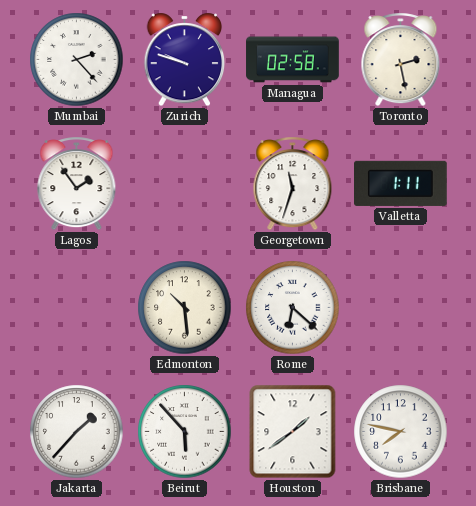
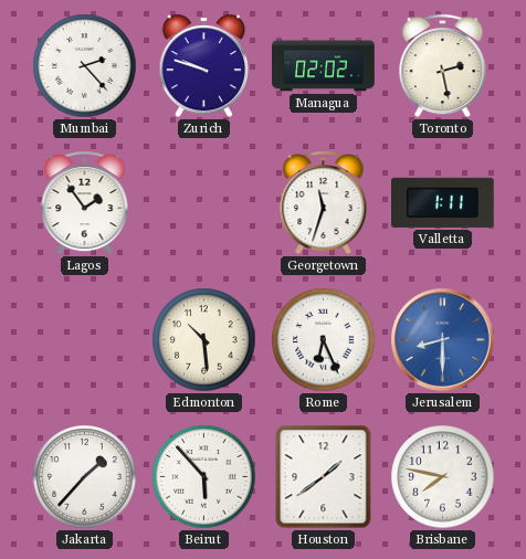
Managua: 02:58 -> 02:02 (324, 66)
Rome: 6:22 -> 6:26 (324, 340)
Jerusalem: none -> 8:30 (443, 340)
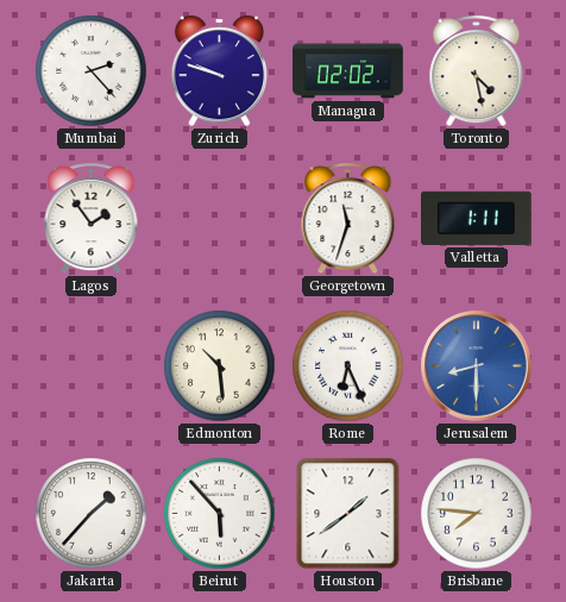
Toronto: 2:28 -> 4:28 (477, 71)
Brisbane: 7:47 -> 7:46 (477, 514)
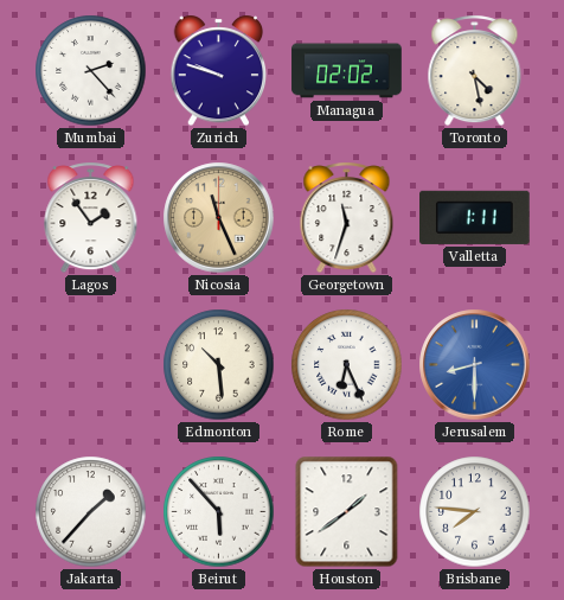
Nicosia: none -> 11:26 (219, 218)
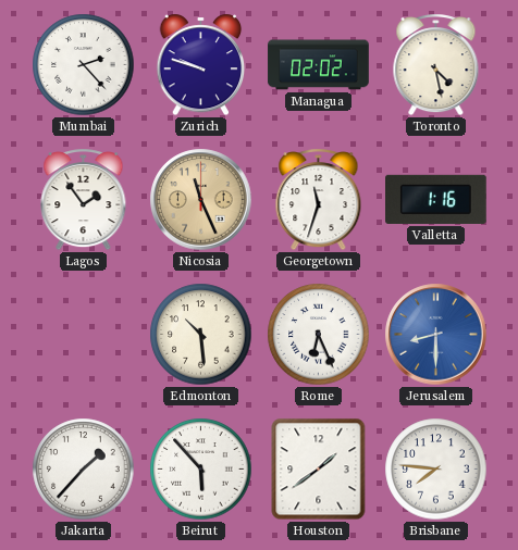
Valletta: 1:11 -> 1:16 (436, 199)
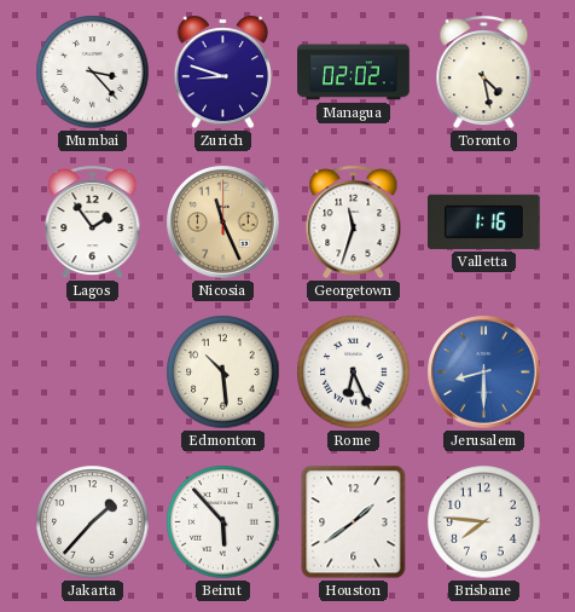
Mumbai: 2:23 -> 3:23 (93, 73)
Zurich: 9:48 -> 8:48 (223, 73)
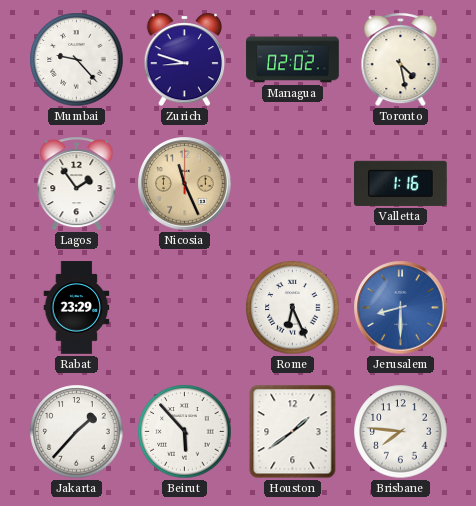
Mumbai: 3:23 -> 9:23 (77, 60)
Georgetown: 11:33 -> none (354, 223)
Rabat: none -> 23:29 (77, 308)
Edmonton: 10:29 -> none (223, 373)
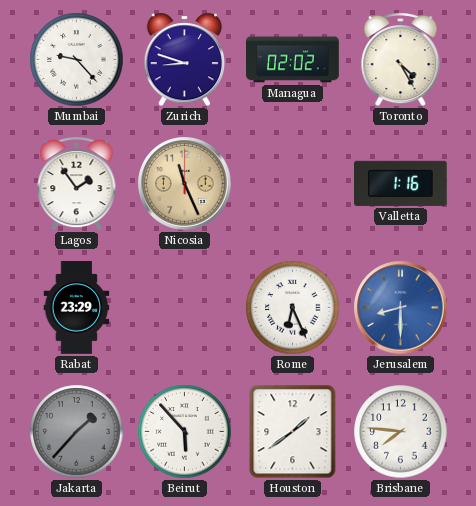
Toronto: 4:28 -> 4:25 (401, 60)
Jakarta dial: white -> grey (77, 432)
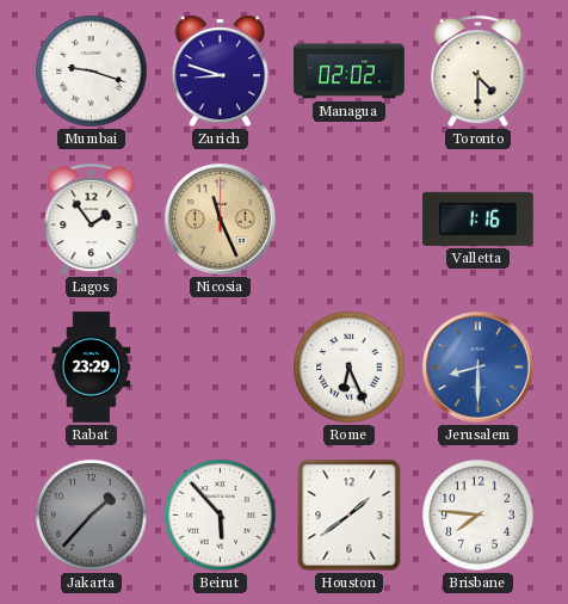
Mumbai: 9:23 -> 9:18 (92, 72)
Toronto: 4:25 -> 4:30 (479, 72)
